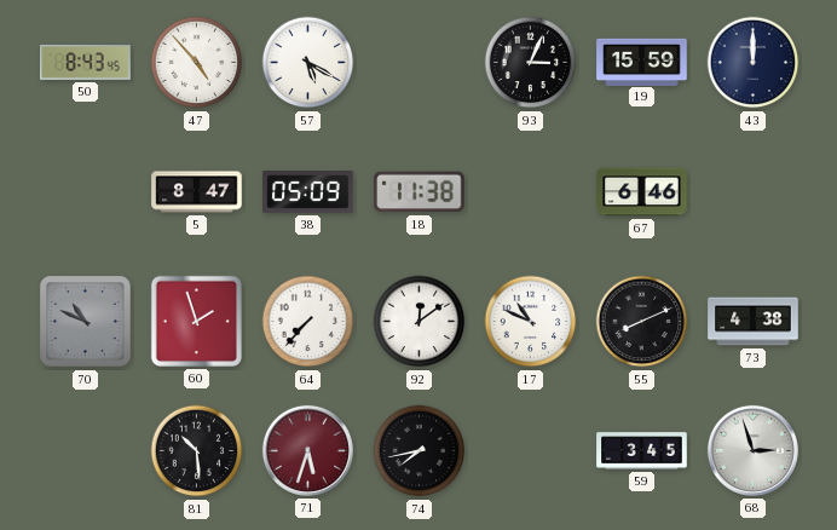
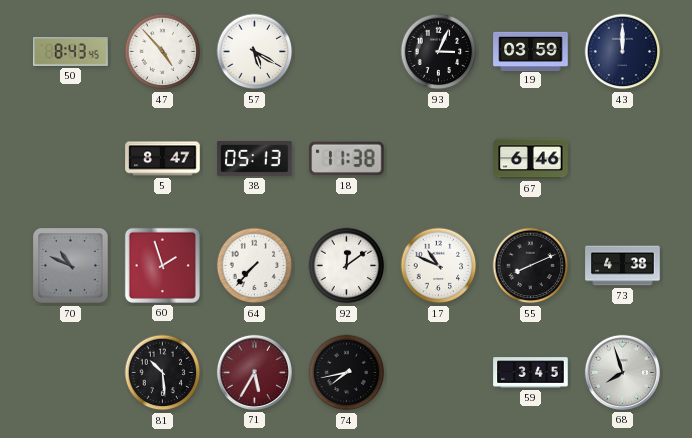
19: 15:59 -> 03:59 (531, 51)
38: 05:09 -> 05:13 (255, 159)
71: 5:33 -> 5:35 (254, 372)
68: 2:57 -> 7:57 (622, 372)
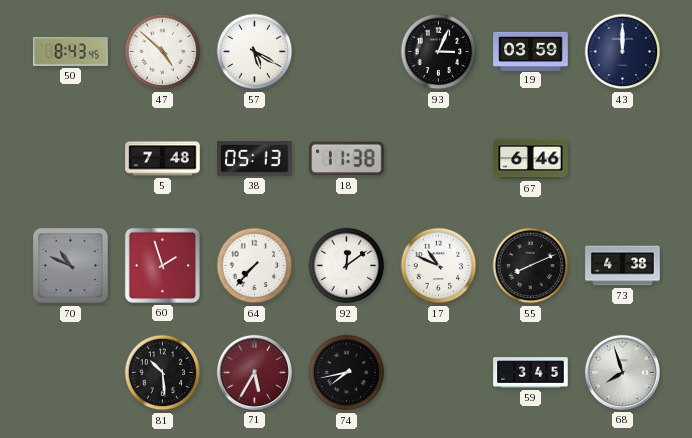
47: 4:53 -> 4:52 (163, 52)
5: 8:47 -> 7:48 (163, 159)
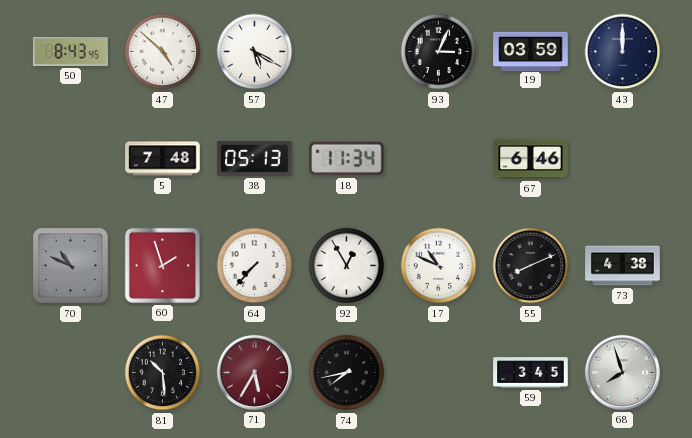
18: 11:38 -> 11:34 (347, 159)
92: 12:09 -> 12:55 (347, 266)
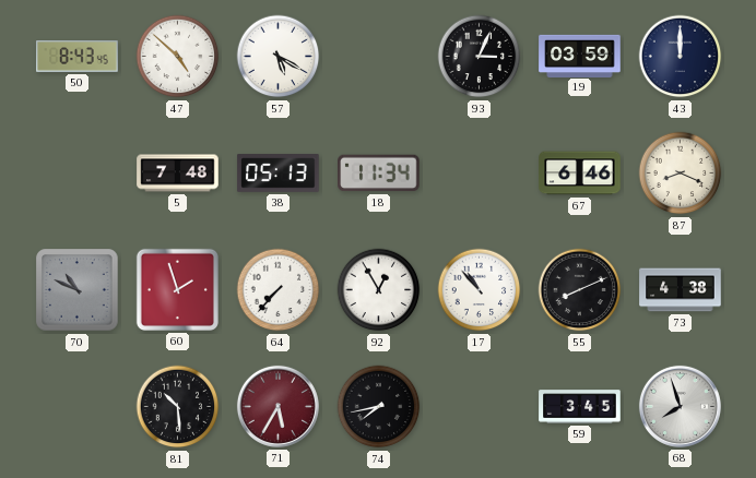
87: none -> 8:19 (681, 174)
17: 10:49 -> 10:53 (480, 290)
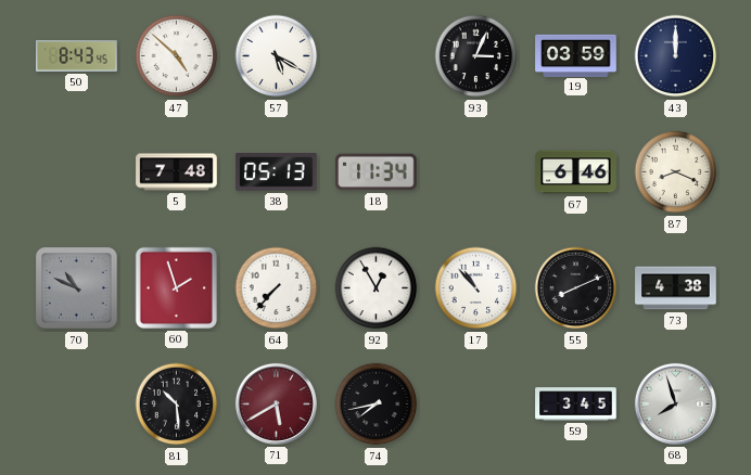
71: 5:35 -> 5:40 (276, 403)
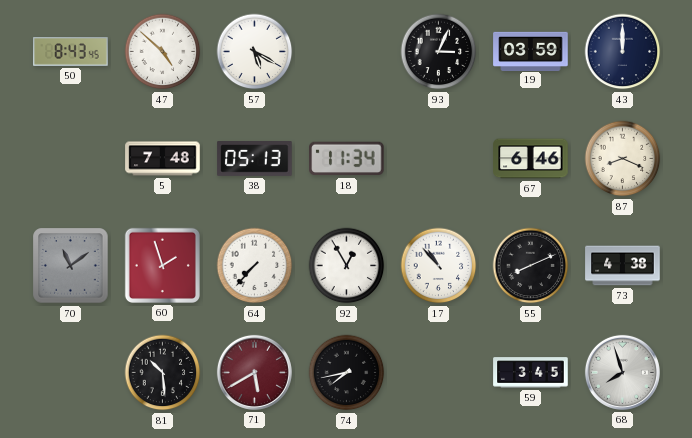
70: 10:49 -> 11:09 (71, 266)
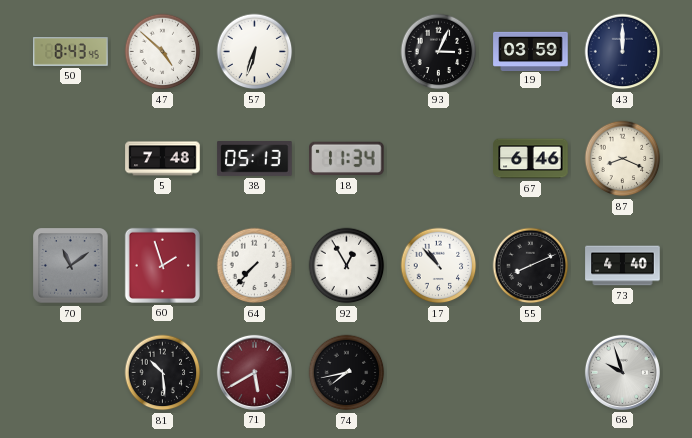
57: 5:20 -> 6:33 (255, 52)
73: 4:38 -> 4:40 (623, 266)
59: 3:45 -> none (531, 373)
68: 7:57 -> 9:57 (622, 372)
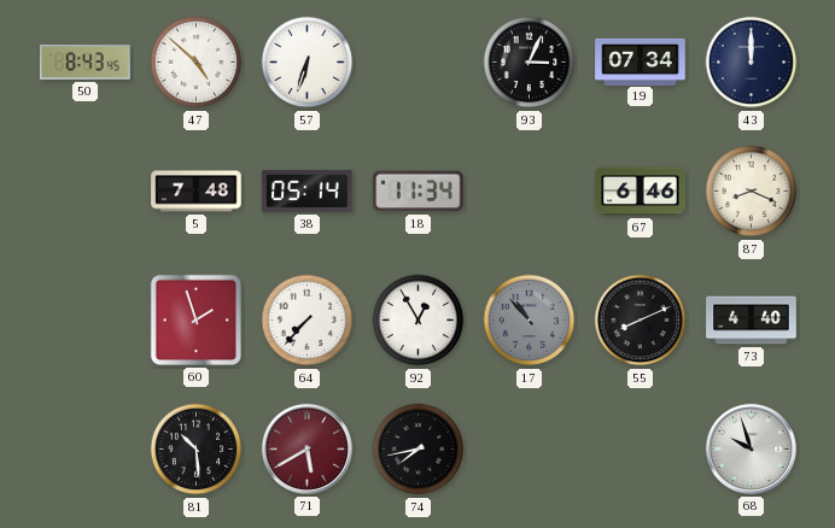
19: 03:59 -> 07:34 (641, 61)
38: 05:13 -> 05:14 (308, 192)
70: 11:09 -> none (71, 266)
17 dial: white -> grey (530, 321)
